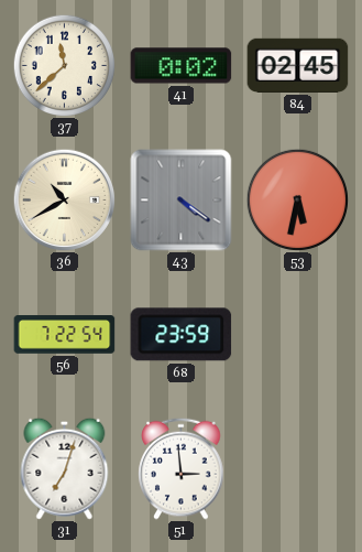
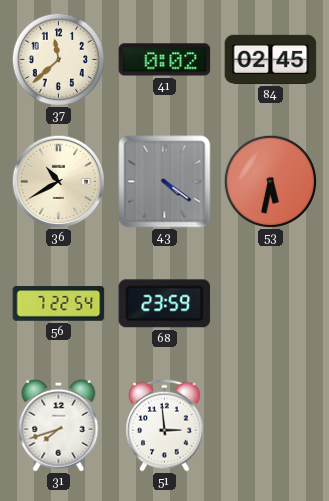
31: 7:03 -> 7:42 (59, 425)
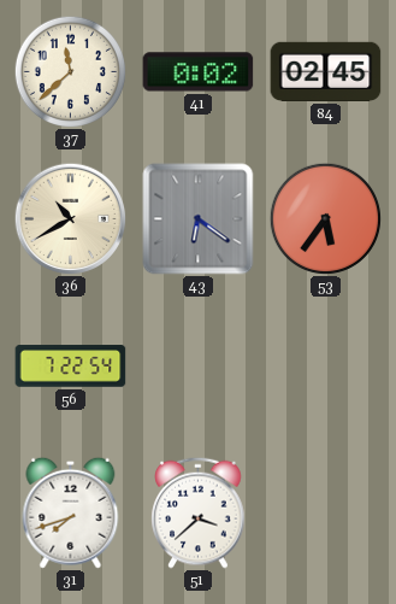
43: 4:21 -> 6:21 (199, 219)
53: 5:32 -> 5:36 (325, 218)
68: 23:59 -> none (165, 304)
51: 2:59 -> 3:38 (199, 512)
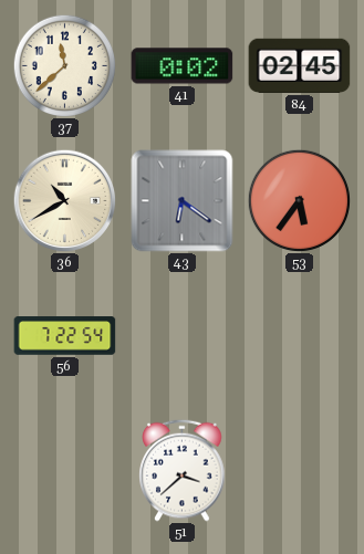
31: 7:42 -> none (71, 512)
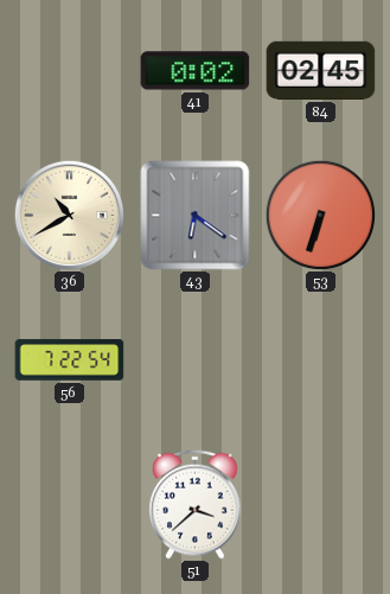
37: 11:38 -> none (64, 65)
53: 5:36 -> 6:33 (320, 215)
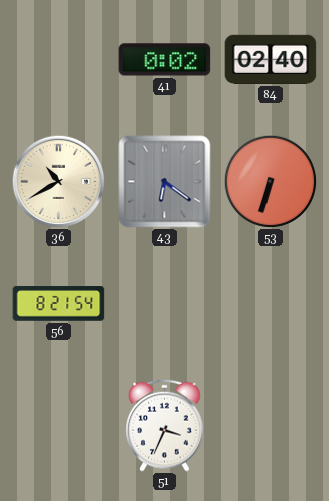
84: 02:45 -> 02:40 (271, 59)
56: 7:22 -> 8:21 (59, 304)
51: 3:38 -> 3:34 (165, 425)
